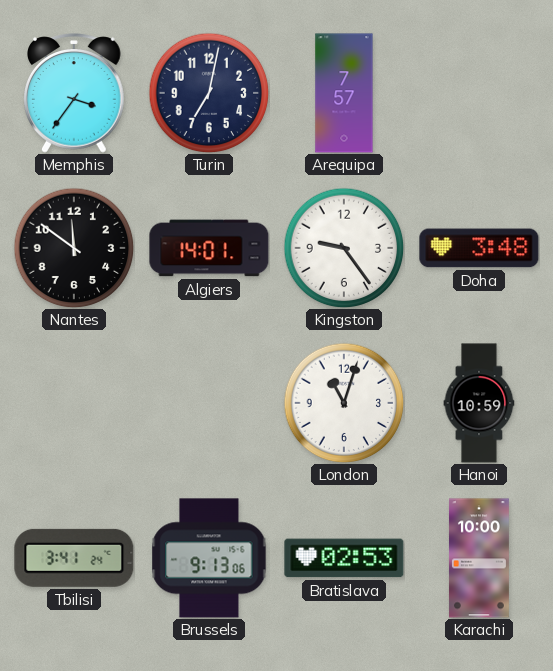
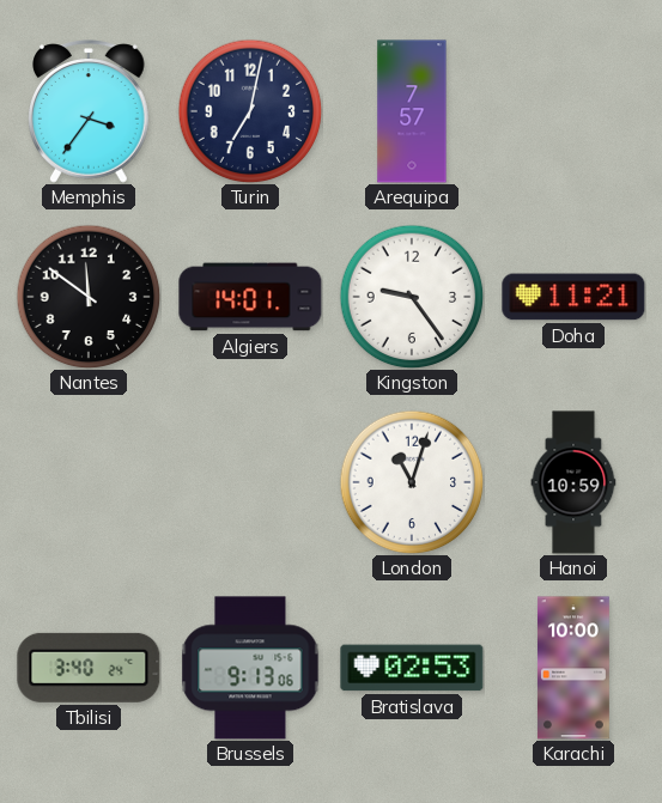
Doha: 3:48 -> 11:21 (573, 297)
Tbilisi: 3:41 -> 3:40 (89, 668)
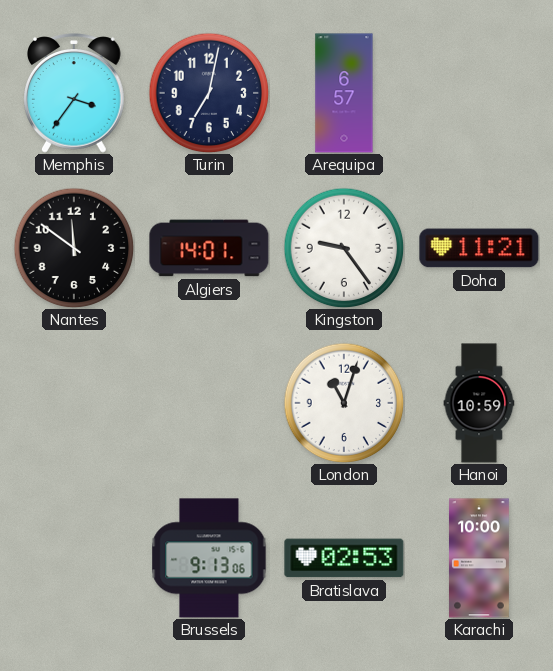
Arequipa: 7:57 -> 6:57 (344, 93)
Tbilisi: 3:40 -> none (89, 668)
